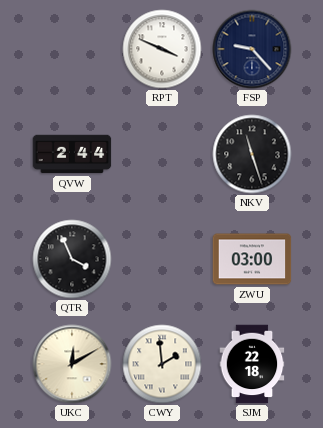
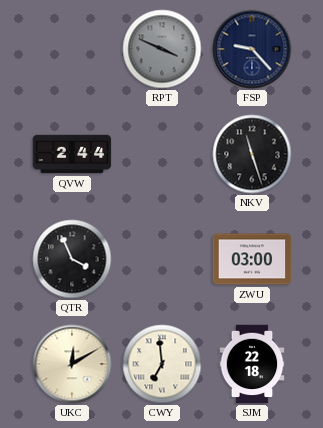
RPT dial: white -> grey (162, 49)
CWY: 1:59 -> 6:59 (162, 364)
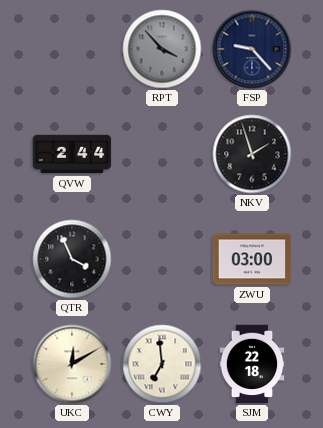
RPT: 3:49 -> 3:53 (162, 49)
NKV: 11:27 -> 1:57 (252, 154)
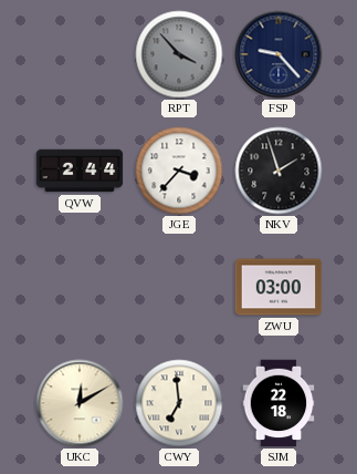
JGE: none -> 3:37 (179, 171)
QTR: 3:56 -> none (72, 259)
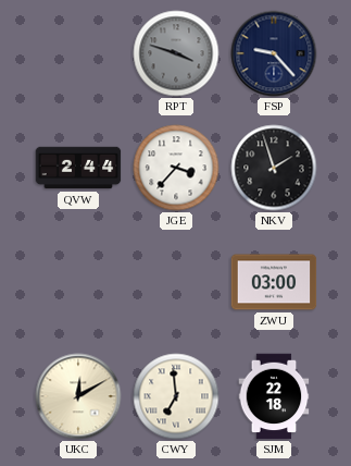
RPT: 3:53 -> 3:48 (176, 53)
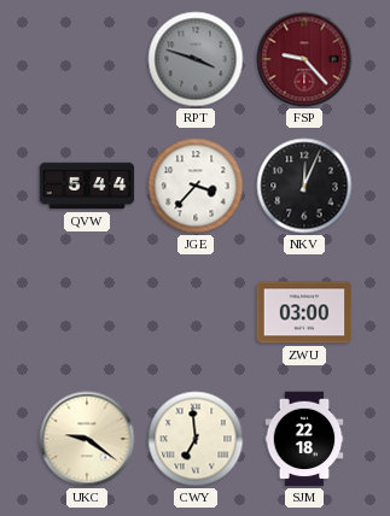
FSP dial: navy -> burgundy (304, 59)
QVW: 2:44 -> 5:44 (87, 186)
NKV: 1:57 -> 12:04 (304, 186)
UKC: 12:10 -> 9:21 (87, 439)
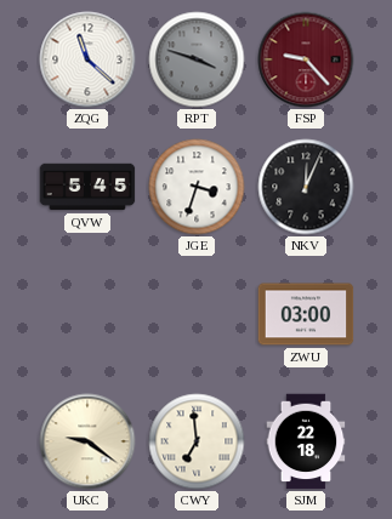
ZQG: none -> 11:22 (87, 59)
QVW: 5:44 -> 5:45 (87, 187)
JGE: 3:37 -> 3:33 (197, 187)
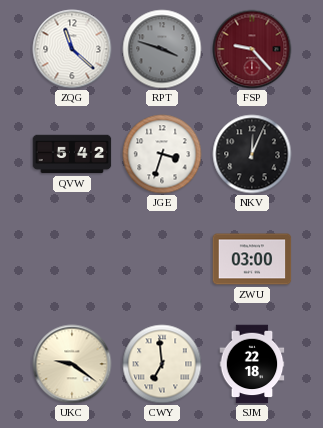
QVW: 5:45 -> 5:42 (72, 154)
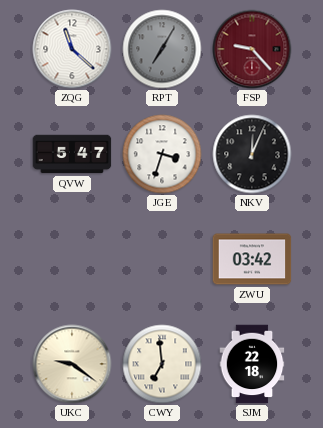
RPT: 3:48 -> 7:05 (162, 49)
QVW: 5:42 -> 5:47 (72, 154)
ZWU: 03:00 -> 03:42 (252, 259)
